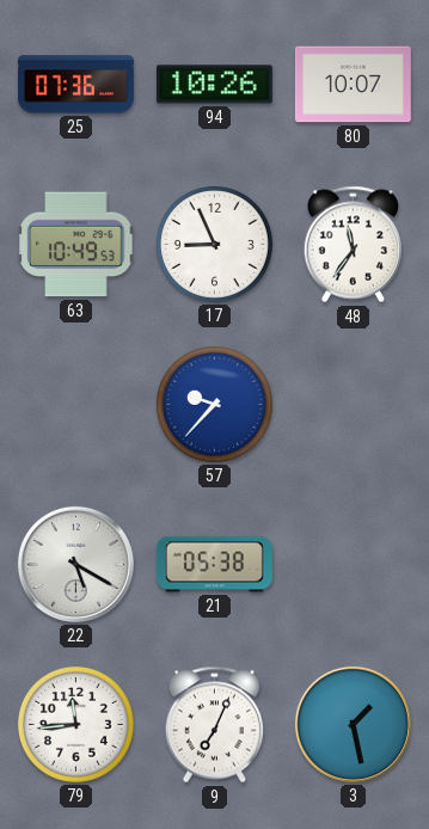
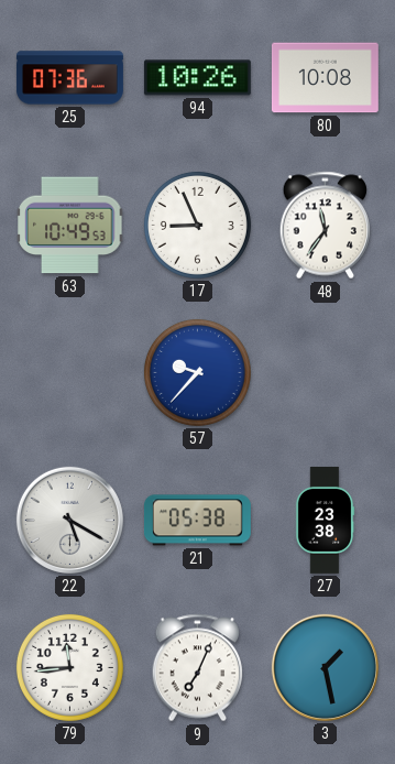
80: 10:07 -> 10:08 (325, 78)
27: none -> 23:38 (325, 520)
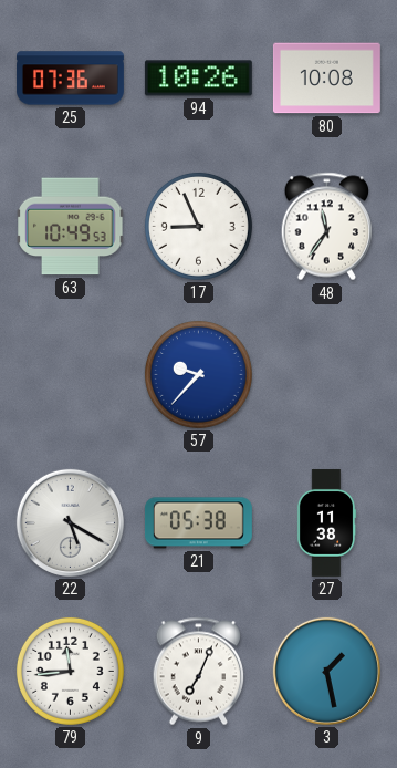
27: 23:38 -> 11:38 (326, 522)
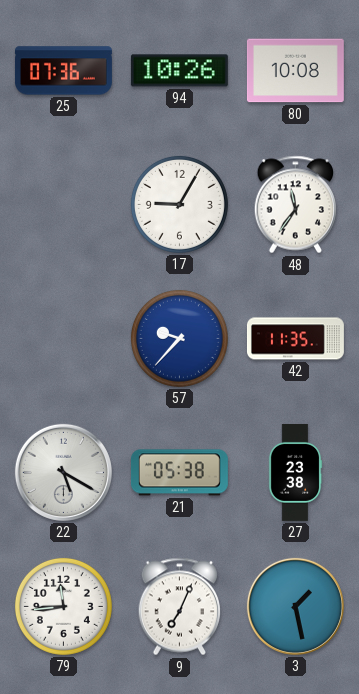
63: 10:49 -> none (71, 227)
17: 8:56 -> 9:05 (179, 204)
42: none -> 11:35 (295, 339)
27: 11:38 -> 23:38 (295, 472)
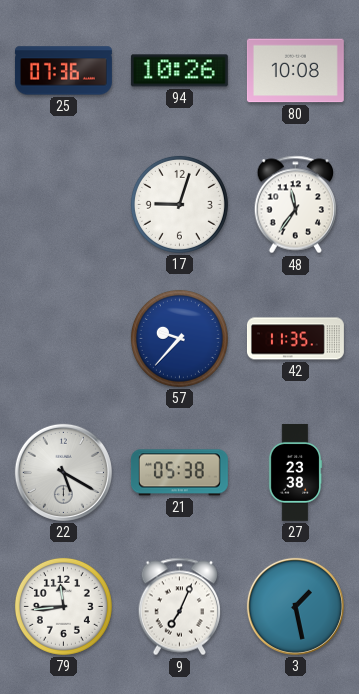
17: 9:05 -> 9:03 (179, 204)
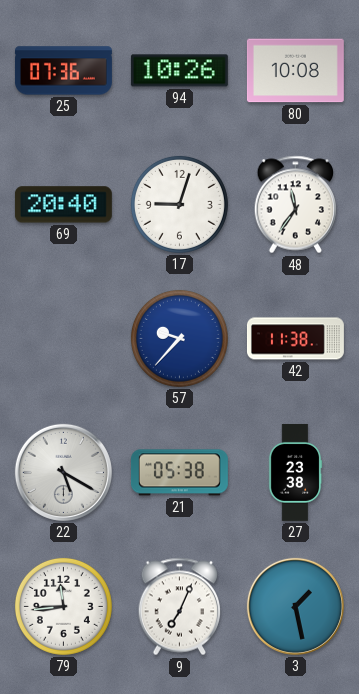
69: none -> 20:40 (63, 205)
42: 11:35 -> 11:38 (295, 339)
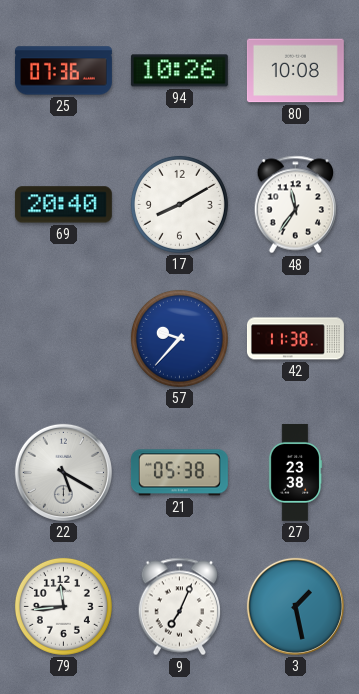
17: 9:03 -> 8:10 (179, 204)
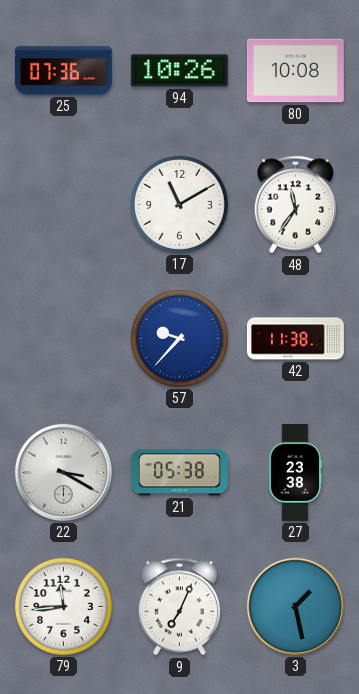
69: 20:40 -> none (63, 205)
17: 8:10 -> 11:10 (179, 204)
22: 5:20 -> 3:20 (63, 472)
